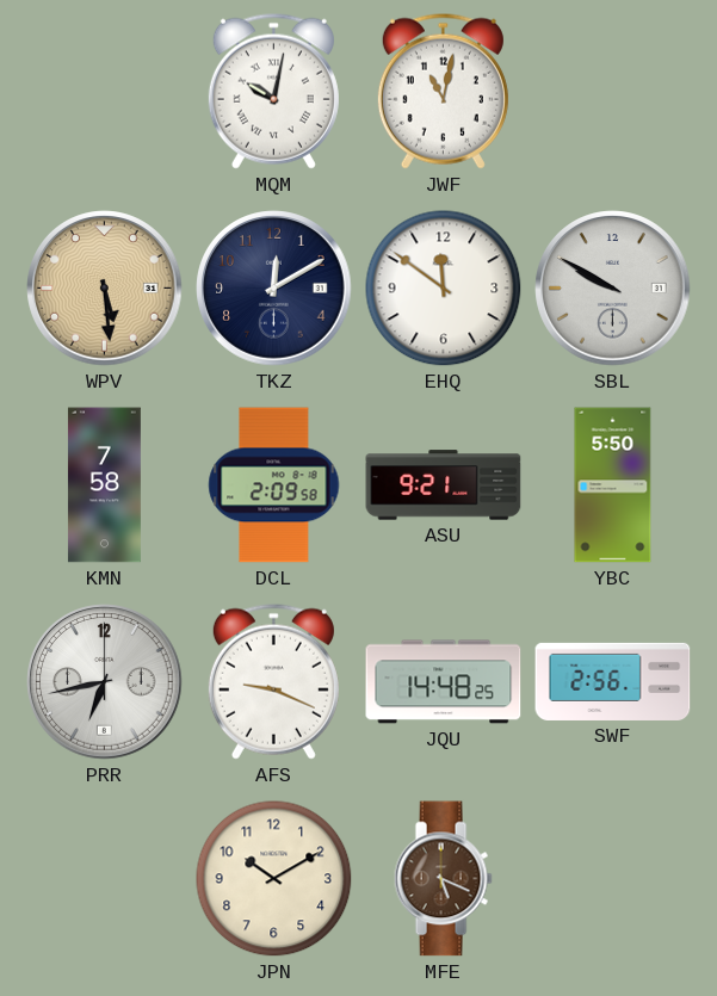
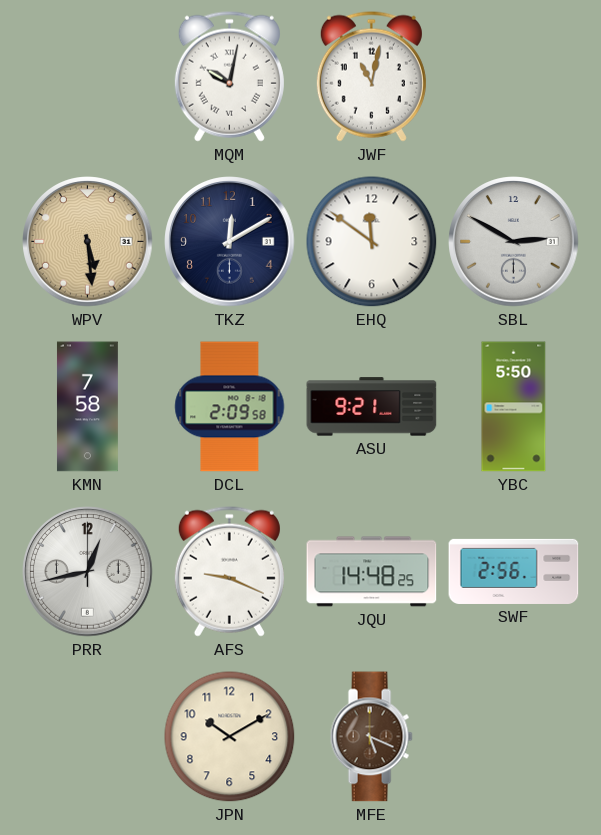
SBL: 9:50 -> 2:50 (514, 242)
PRR: 6:43 -> 12:43 (88, 572)
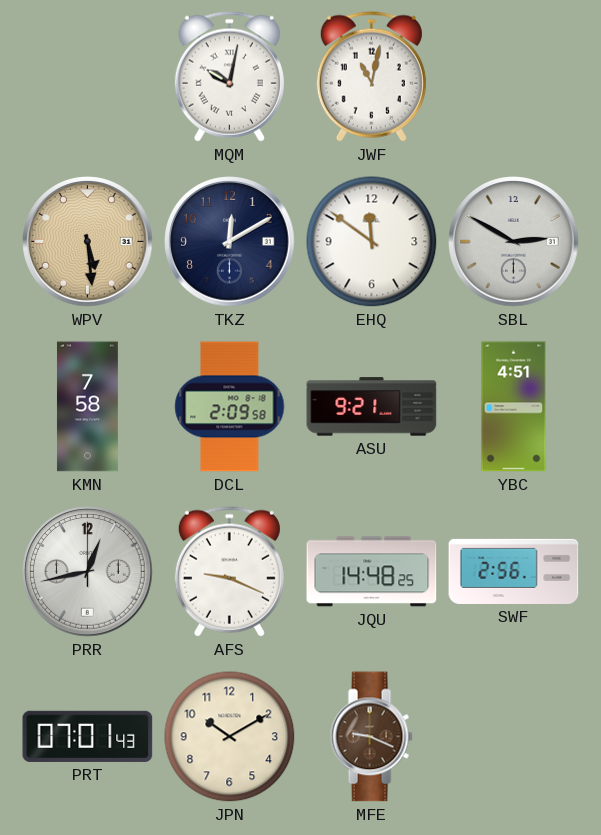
YBC: 5:50 -> 4:51 (514, 407)
PRT: none -> 07:01 (88, 736)
MFE: 5:19 -> 9:19 (371, 737)
